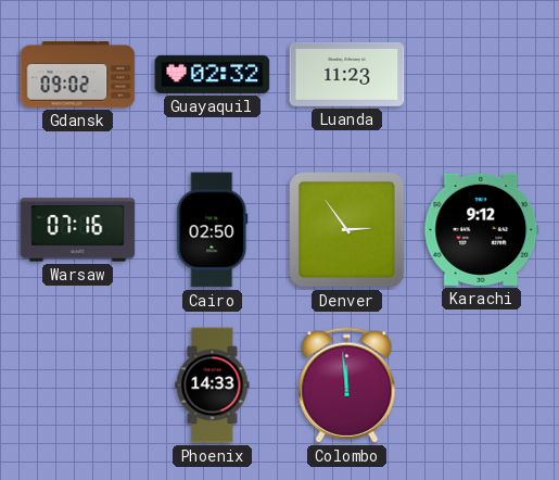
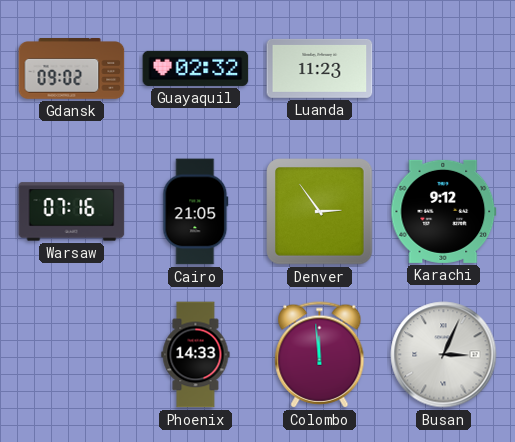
Cairo: 02:50 -> 21:05 (196, 212)
Busan: none -> 3:04 (444, 355)
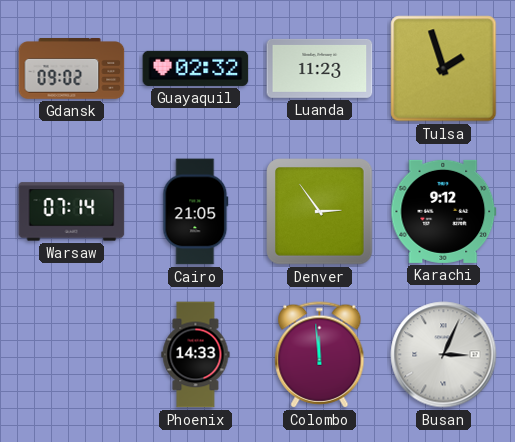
Tulsa: none -> 1:57 (444, 69)
Warsaw: 07:16 -> 07:14 (72, 212)
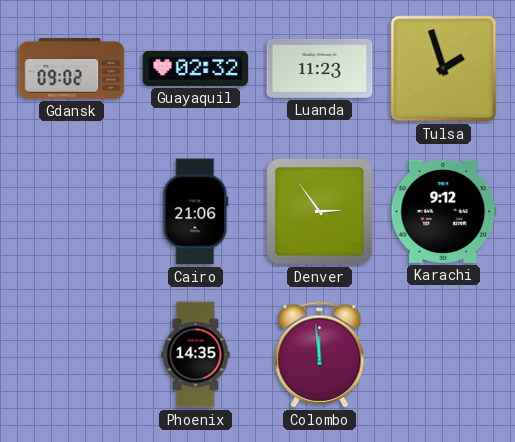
Warsaw: 07:14 -> none (72, 212)
Cairo: 21:05 -> 21:06 (196, 212)
Phoenix: 14:33 -> 14:35 (196, 355)
Busan: 3:04 -> none (444, 355)
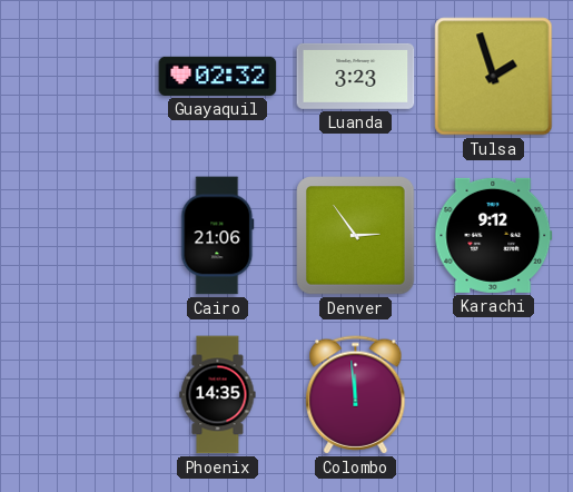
Gdansk: 09:02 -> none (72, 69)
Luanda: 11:23 -> 3:23 (356, 76)
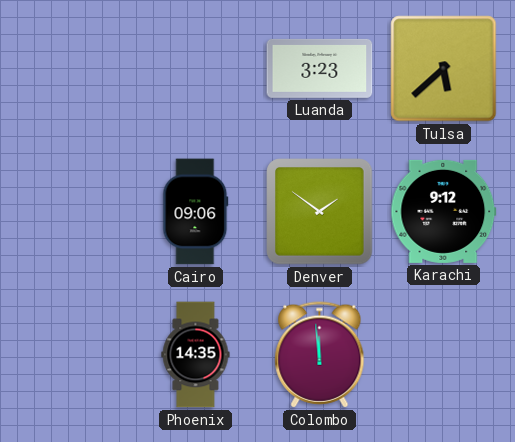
Guayaquil: 02:32 -> none (218, 76)
Tulsa: 1:57 -> 5:38 (444, 69)
Cairo: 21:06 -> 09:06 (196, 212)
Denver: 2:54 -> 1:51 (320, 212)
